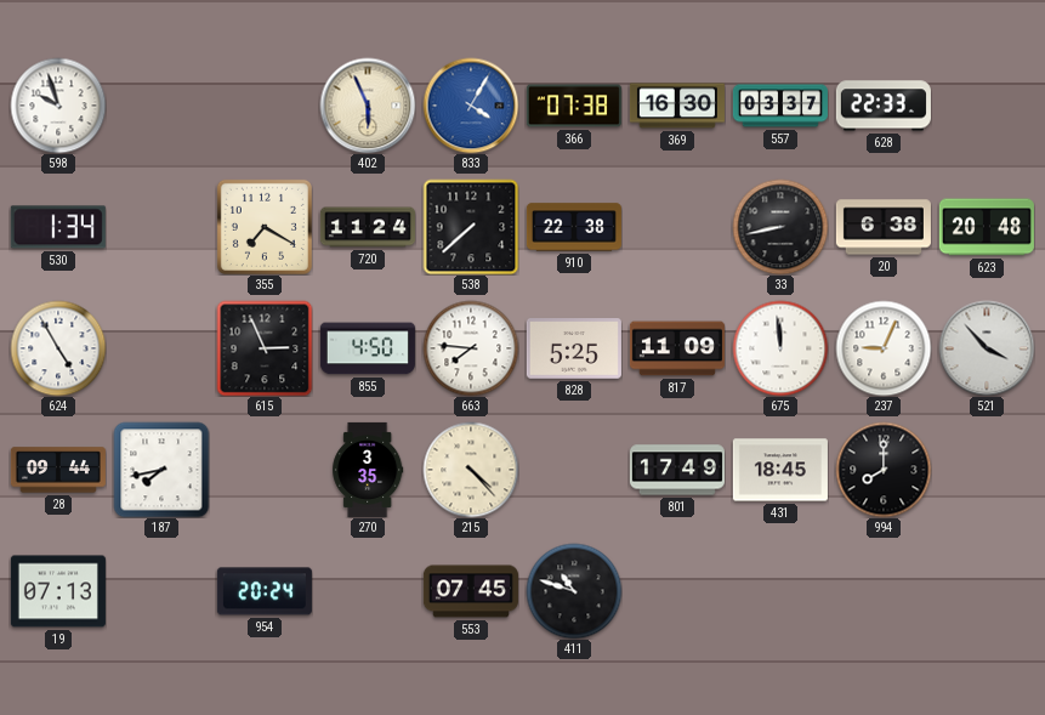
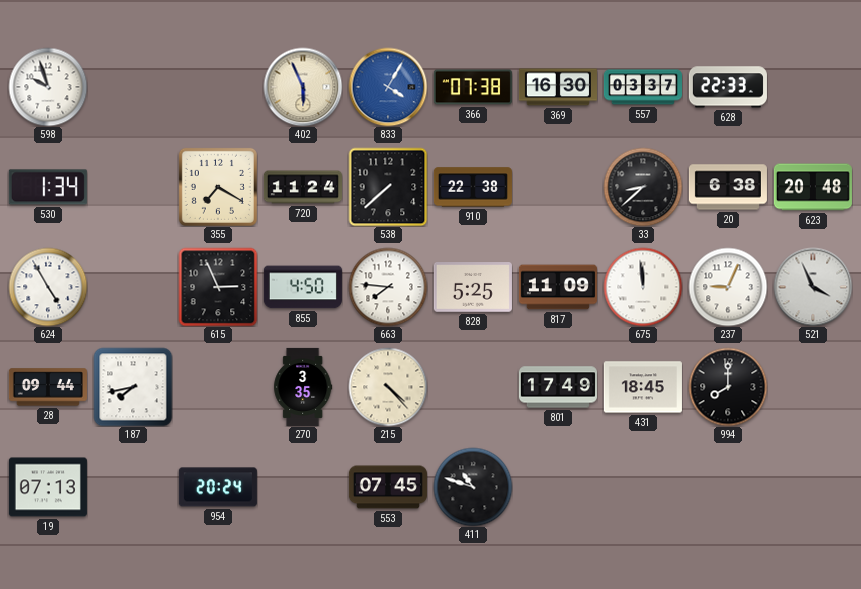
33: 8:43 -> 8:38 (643, 187)
521: 3:53 -> 3:56 (813, 287)
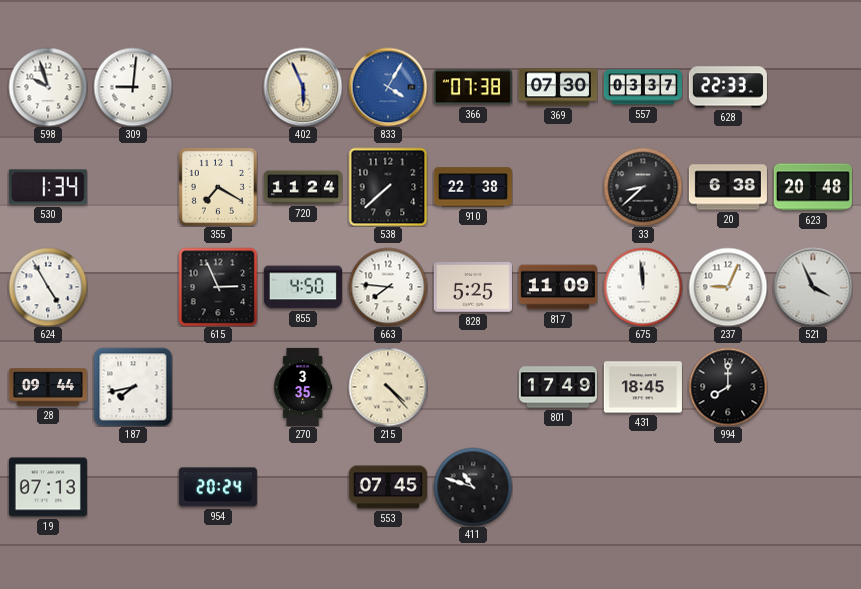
309: none -> 9:01 (133, 87)
369: 16:30 -> 07:30 (558, 87)
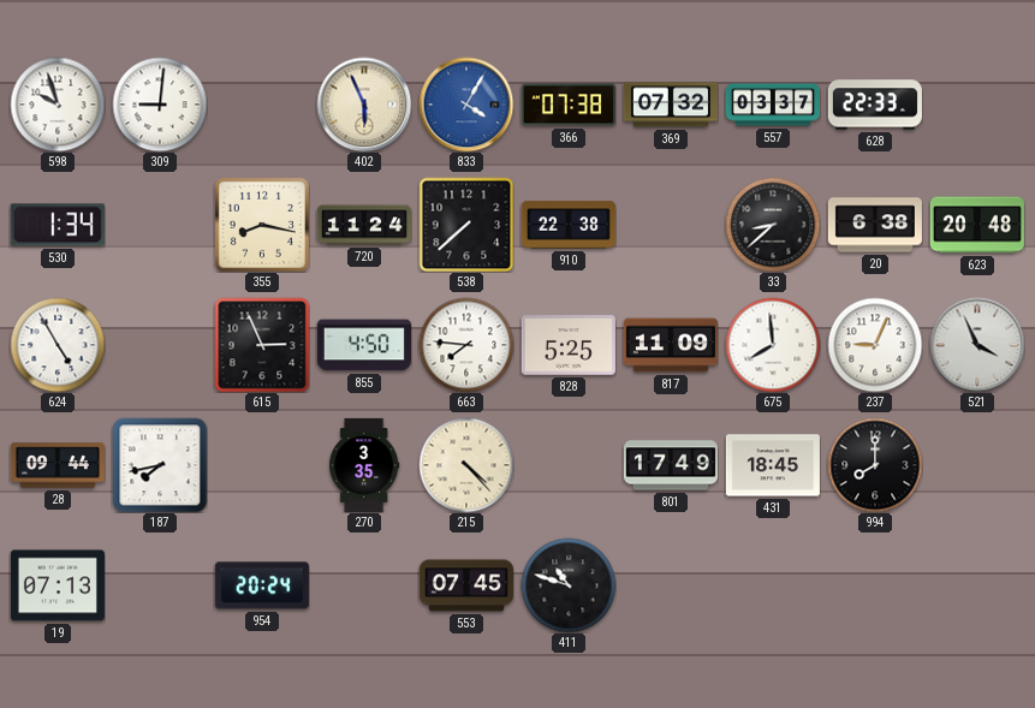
369: 07:30 -> 07:32 (671, 105)
355: 7:20 -> 8:17 (262, 225)
675: 11:59 -> 7:59 (773, 345)
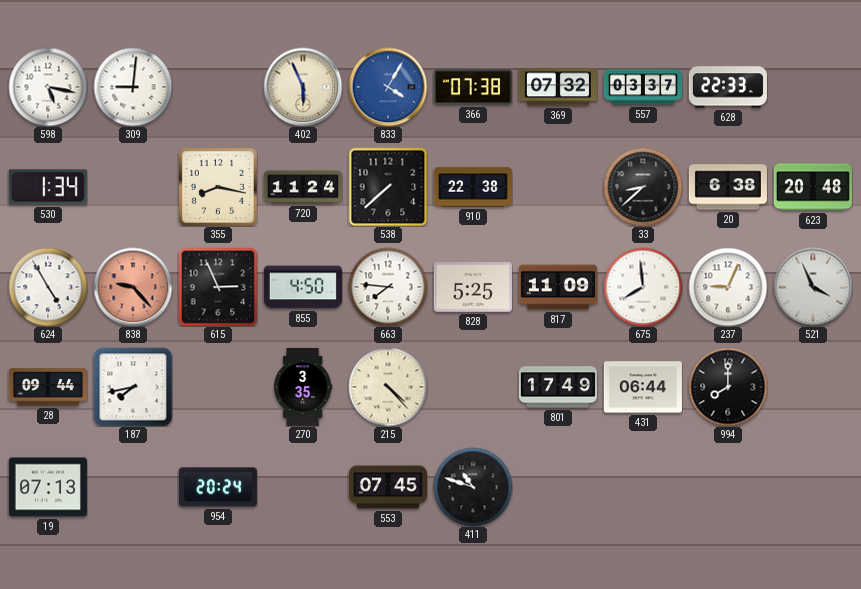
598: 9:57 -> 5:17 (48, 87)
838: none -> 9:23 (133, 287)
431: 18:45 -> 06:44 (643, 387)
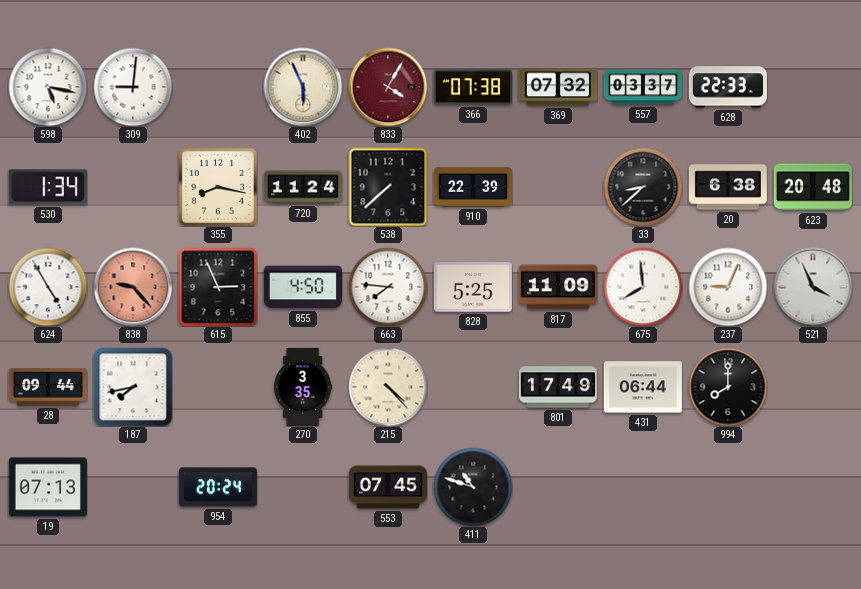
833 dial: blue -> burgundy (388, 87)
910: 22:38 -> 22:39 (473, 187)
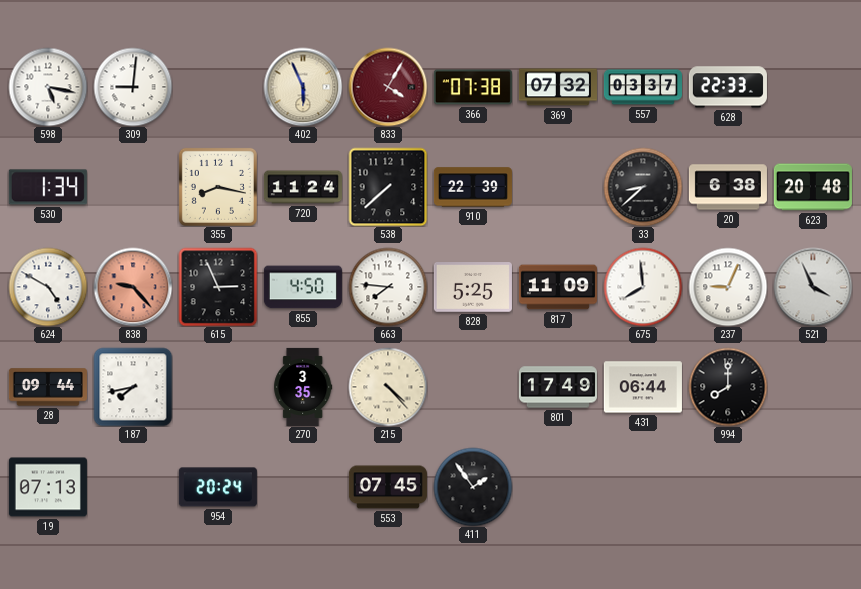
624: 4:55 -> 4:50 (48, 287)
411: 10:48 -> 1:54 (473, 487)
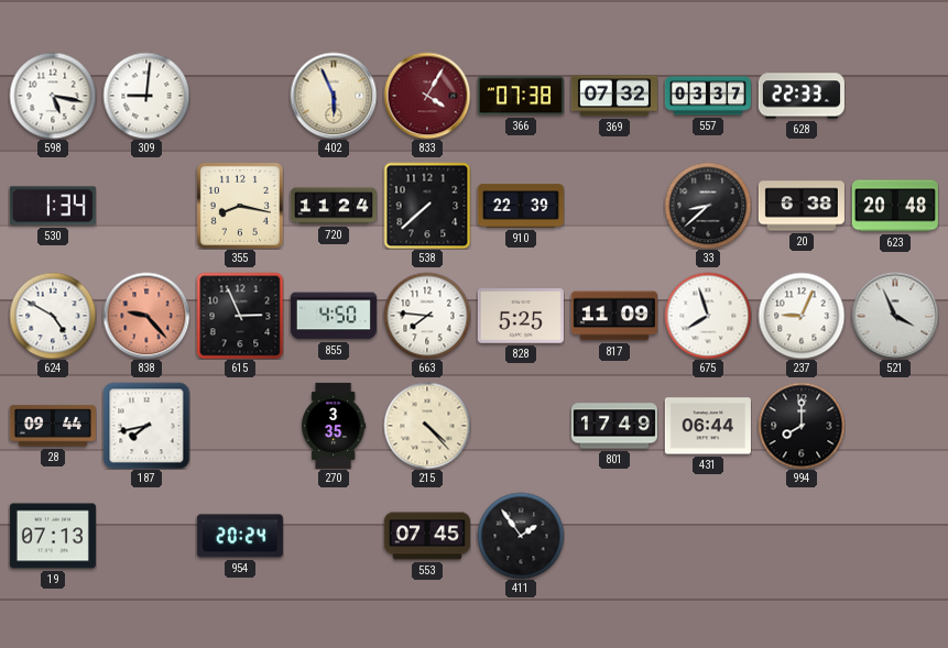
675: 7:59 -> 7:57 (708, 316)
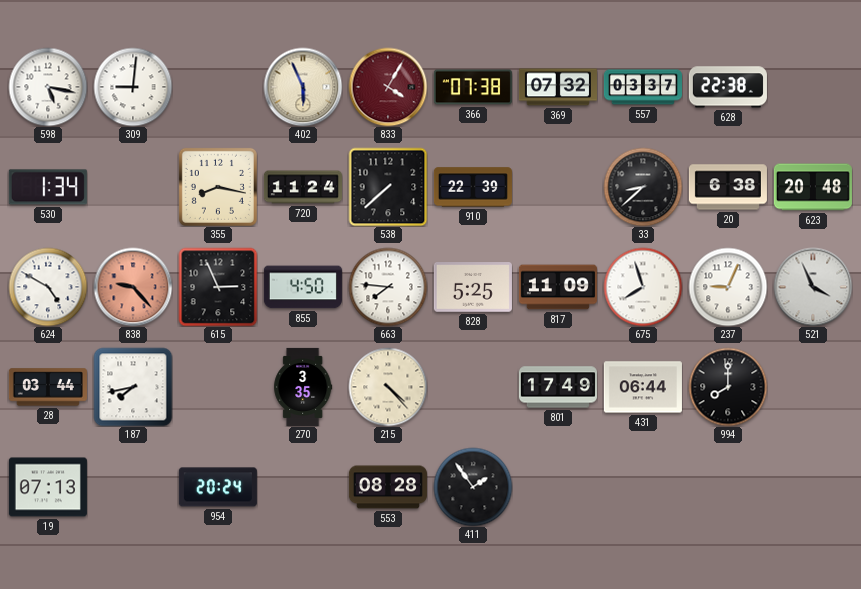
628: 22:33 -> 22:38 (728, 87)
28: 09:44 -> 03:44 (48, 387)
553: 07:45 -> 08:28 (388, 487)
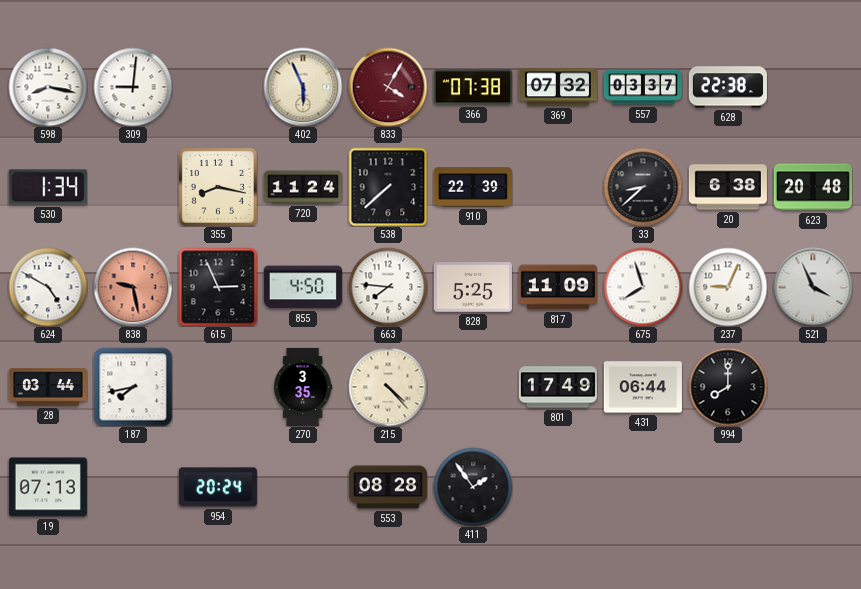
598: 5:17 -> 8:17 (48, 87)
838: 9:23 -> 9:28 (133, 287)
